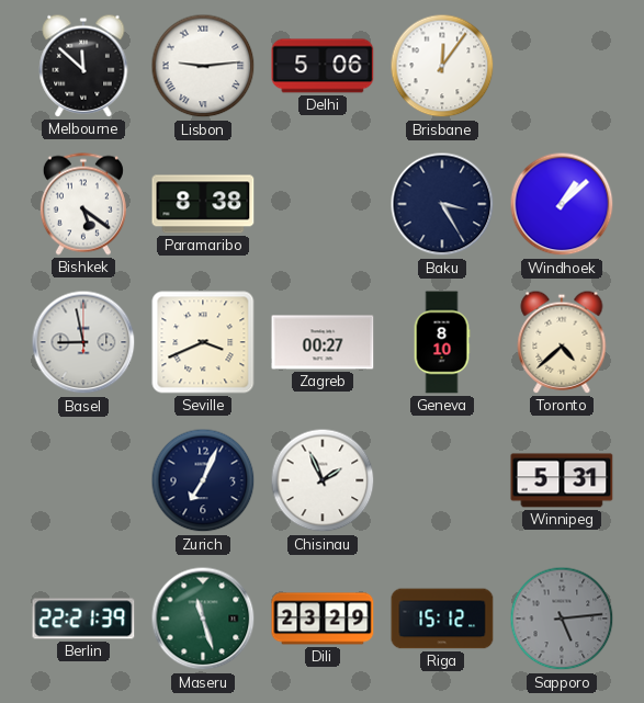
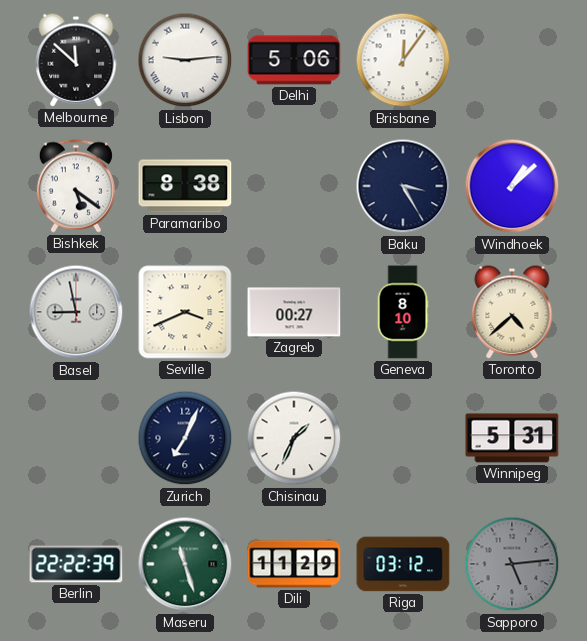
Chisinau: 1:56 -> 1:34 (294, 438)
Berlin: 22:21 -> 22:22 (76, 564)
Dili: 23:29 -> 11:29 (294, 564)
Riga: 15:12 -> 03:12 (403, 564)
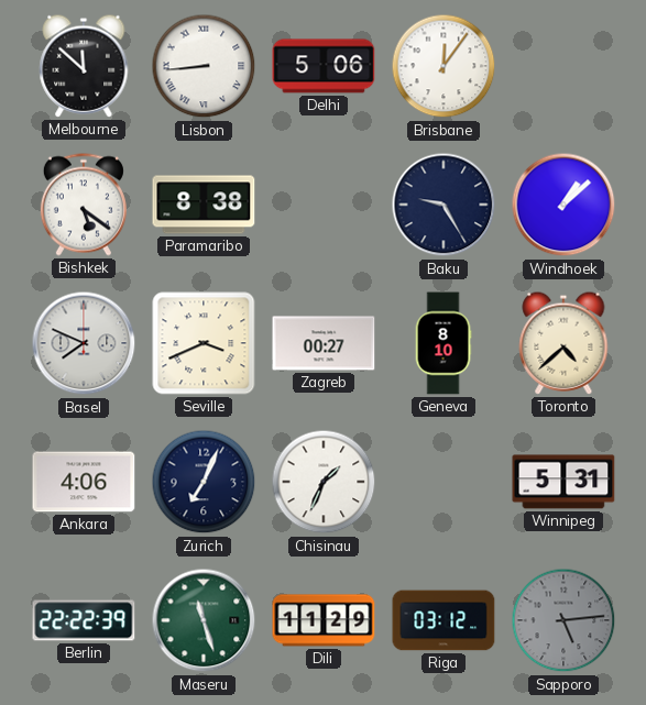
Lisbon: 9:14 -> 8:44 (204, 66)
Baku: 3:25 -> 9:25 (444, 205)
Basel: 8:58 -> 7:49 (84, 343)
Ankara: none -> 4:06 (84, 482)
